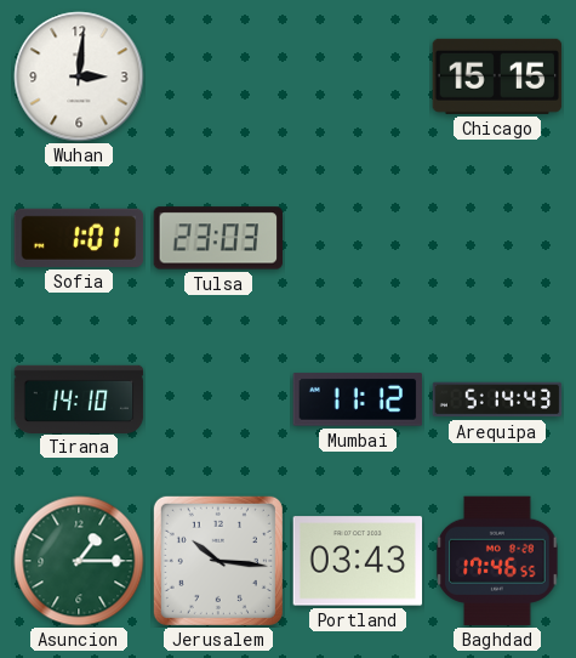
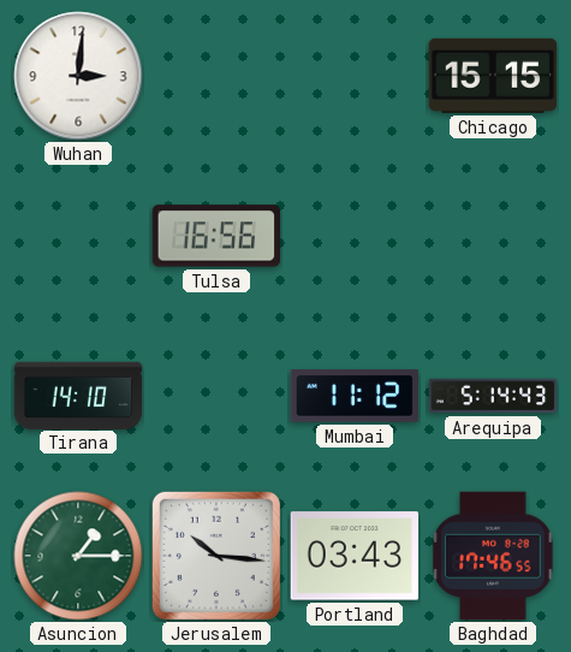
Sofia: 1:01 -> none (79, 238)
Tulsa: 23:03 -> 16:56 (215, 236)
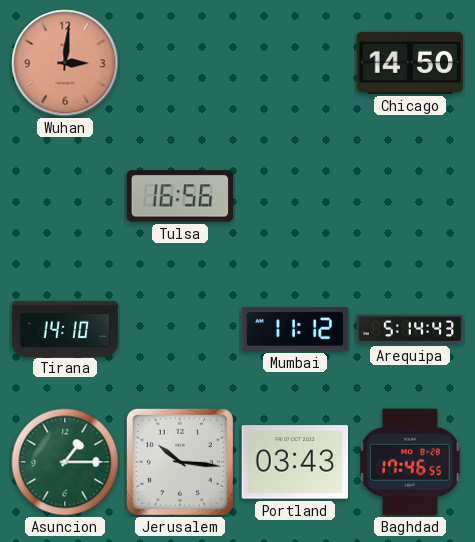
Wuhan dial: white -> salmon (65, 63)
Chicago: 15:15 -> 14:50 (410, 63)
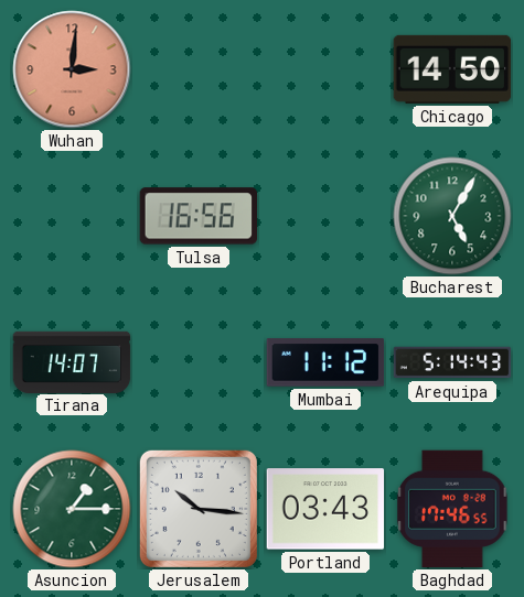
Bucharest: none -> 5:05 (452, 216)
Tirana: 14:10 -> 14:07 (72, 361)
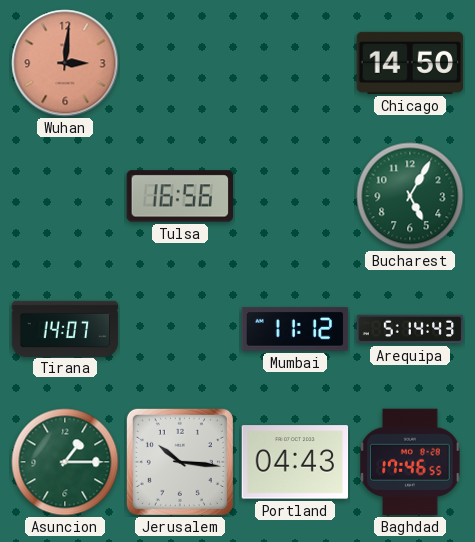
Portland: 03:43 -> 04:43 (295, 462)
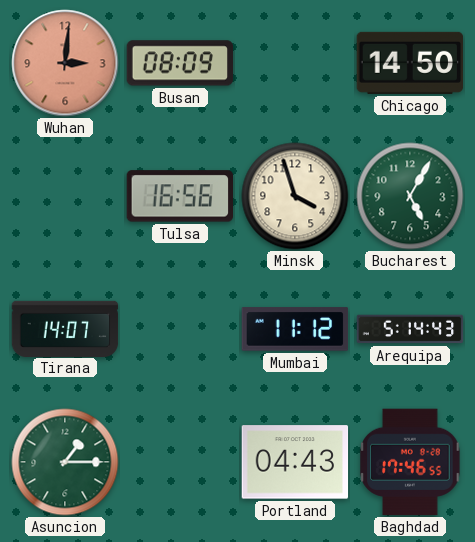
Busan: none -> 08:09 (180, 63)
Minsk: none -> 3:57 (295, 196)
Jerusalem: 10:16 -> none (180, 462)
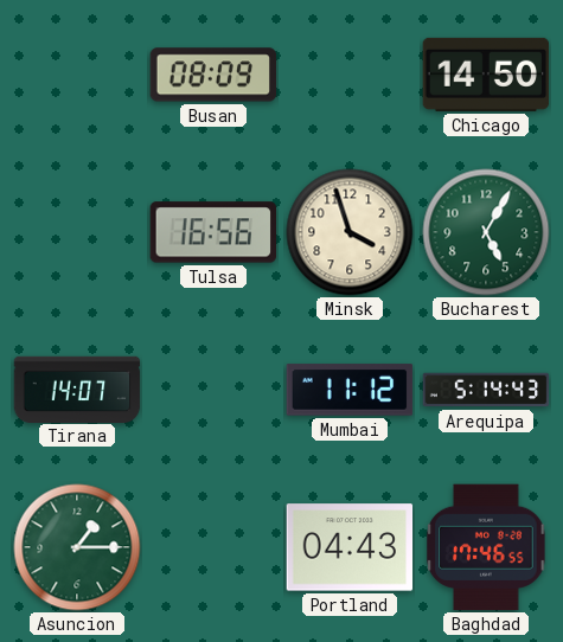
Wuhan: 3:01 -> none (65, 63)
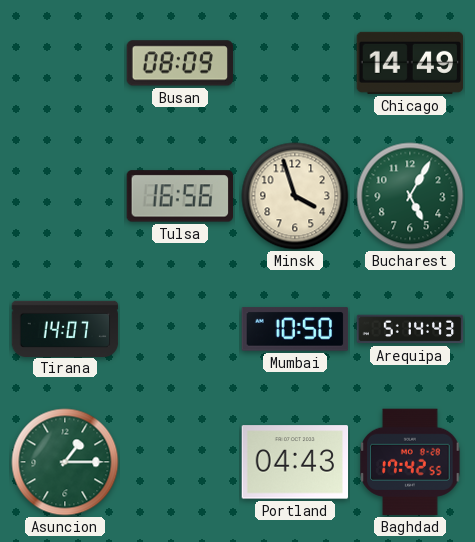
Chicago: 14:50 -> 14:49 (410, 63)
Mumbai: 11:12 -> 10:50 (295, 329)
Baghdad: 17:46 -> 17:42 (410, 462)
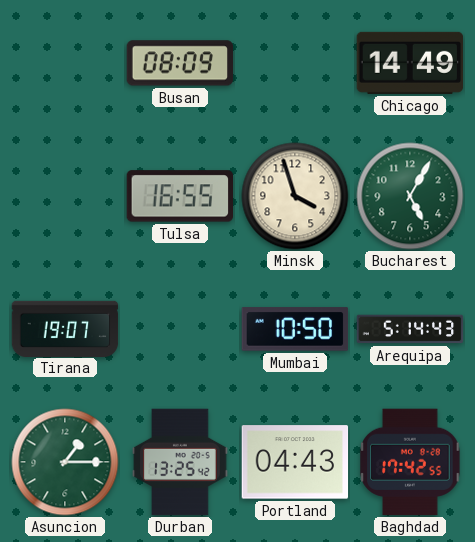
Tulsa: 16:56 -> 16:55 (179, 196)
Tirana: 14:07 -> 19:07 (65, 328)
Durban: none -> 13:25 (180, 462)
